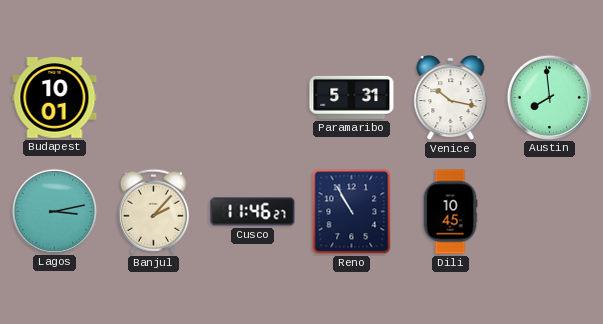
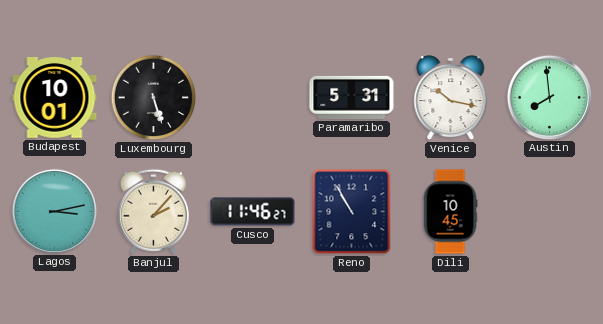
Luxembourg: none -> 5:27 (154, 98)
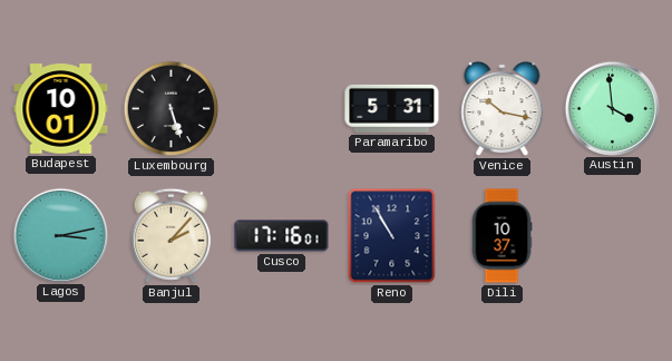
Austin: 7:59 -> 3:59 (612, 108)
Cusco: 11:46 -> 17:16 (282, 236)
Dili: 10:45 -> 10:37 (501, 236)
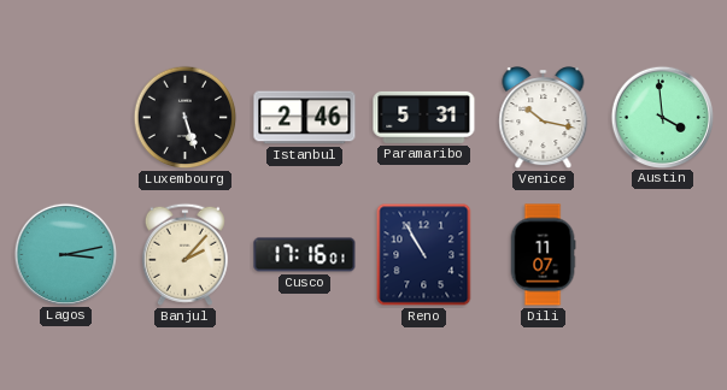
Budapest: 10:01 -> none (61, 109)
Istanbul: none -> 2:46 (305, 118)
Dili: 10:37 -> 11:07 (543, 255)
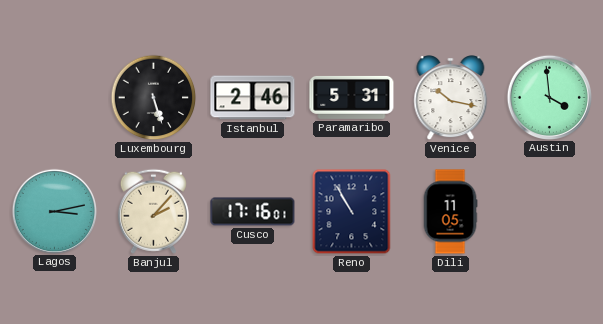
Dili: 11:07 -> 11:05 (450, 212)
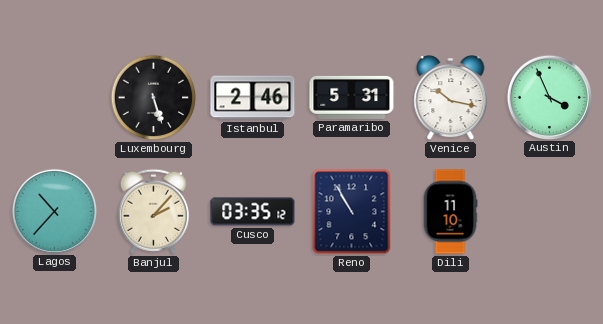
Austin: 3:59 -> 3:56 (549, 97)
Lagos: 3:13 -> 10:37 (54, 211)
Cusco: 17:16 -> 03:35 (253, 212)
Dili: 11:05 -> 11:10 (450, 212)
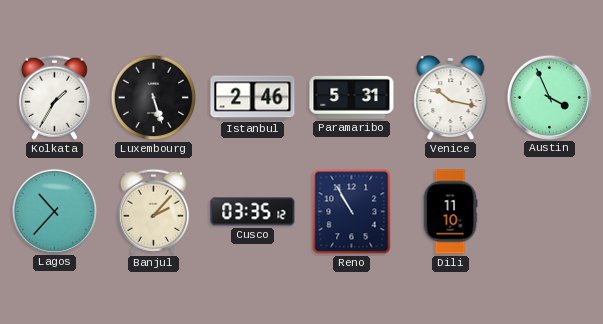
Kolkata: none -> 1:35 (54, 97)
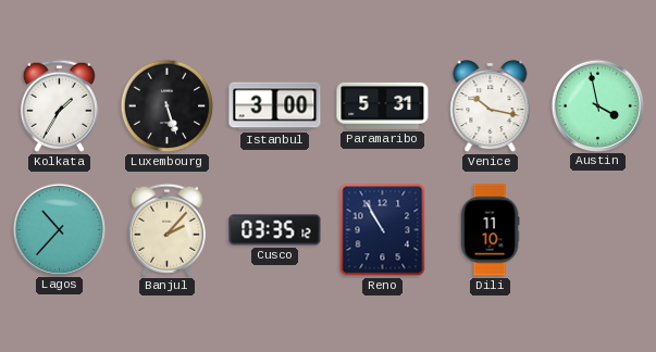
Istanbul: 2:46 -> 3:00 (275, 106)
Austin: 3:56 -> 3:58 (597, 105)
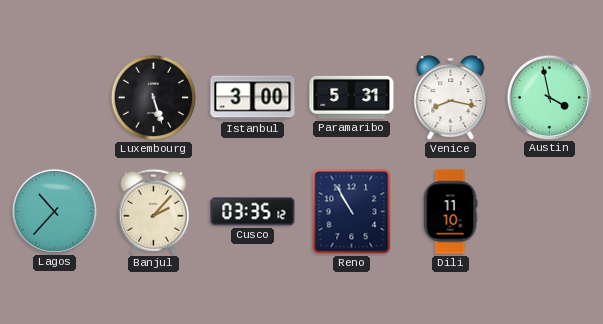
Kolkata: 1:35 -> none (59, 105)
Venice: 10:17 -> 8:17 (451, 98)
